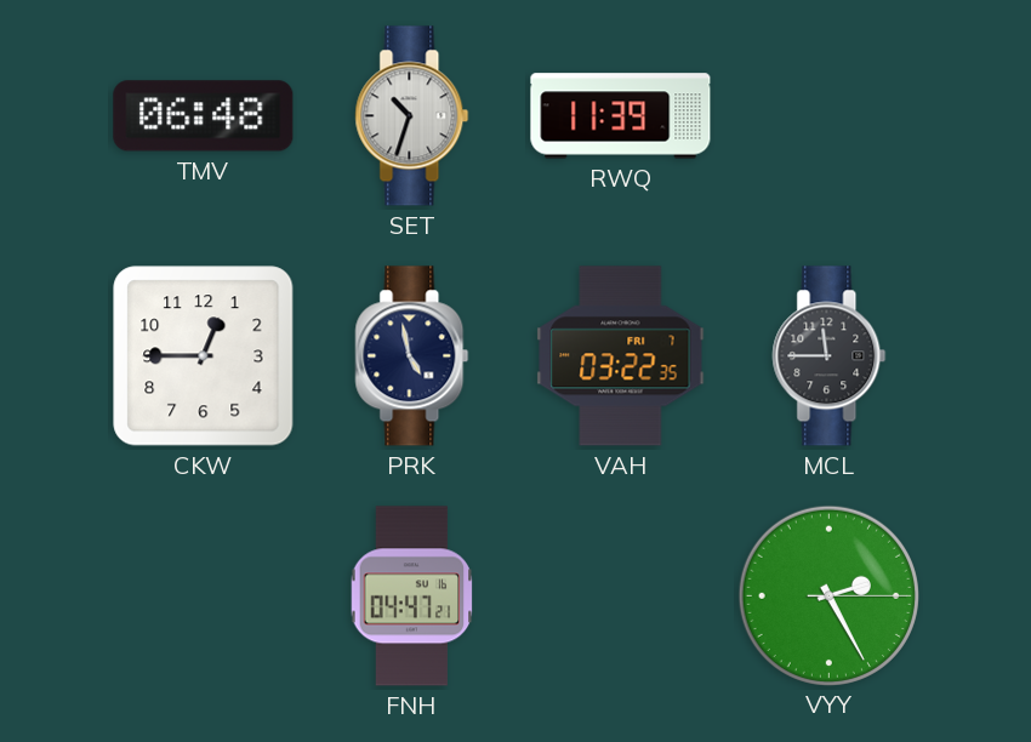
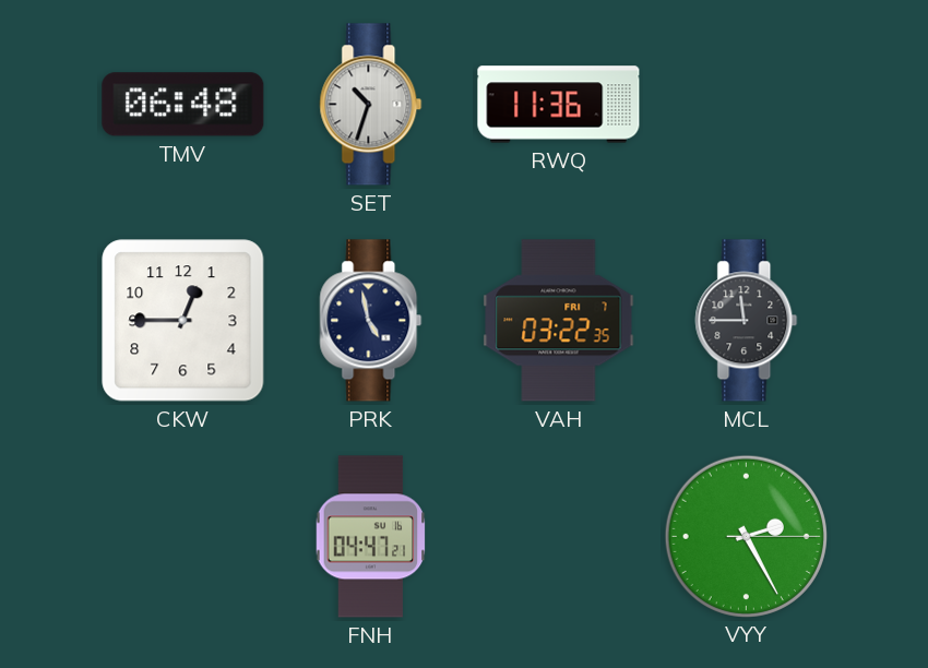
RWQ: 11:39 -> 11:36 (559, 105)
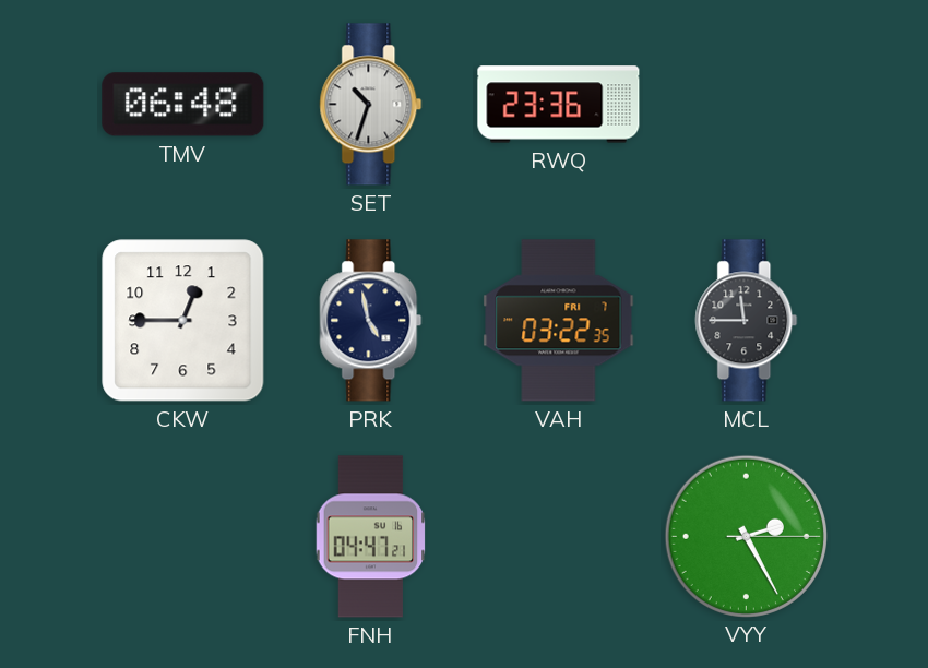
RWQ: 11:36 -> 23:36 (559, 105)
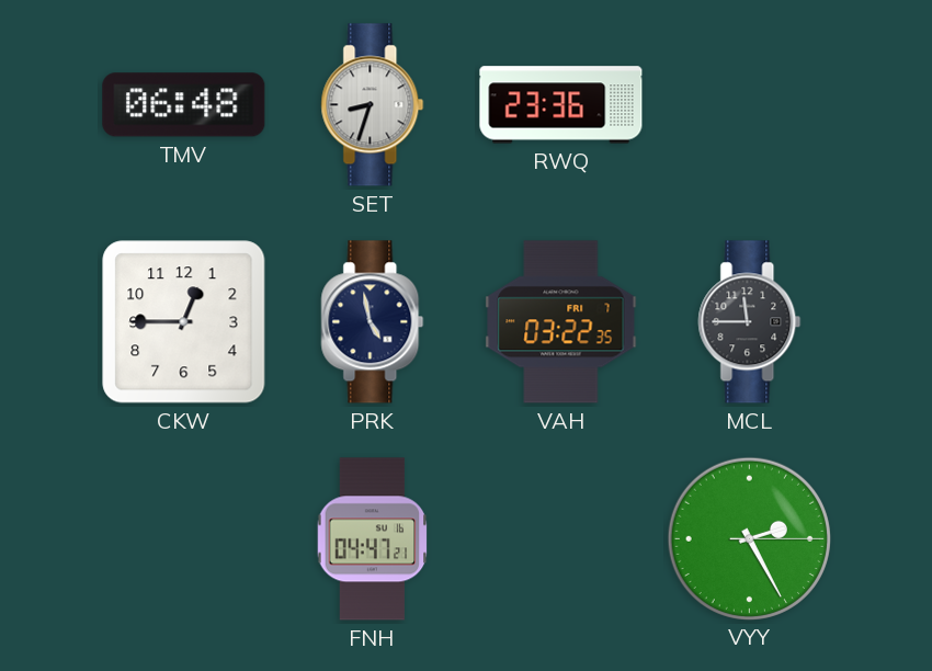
SET: 10:33 -> 8:33 (373, 105)
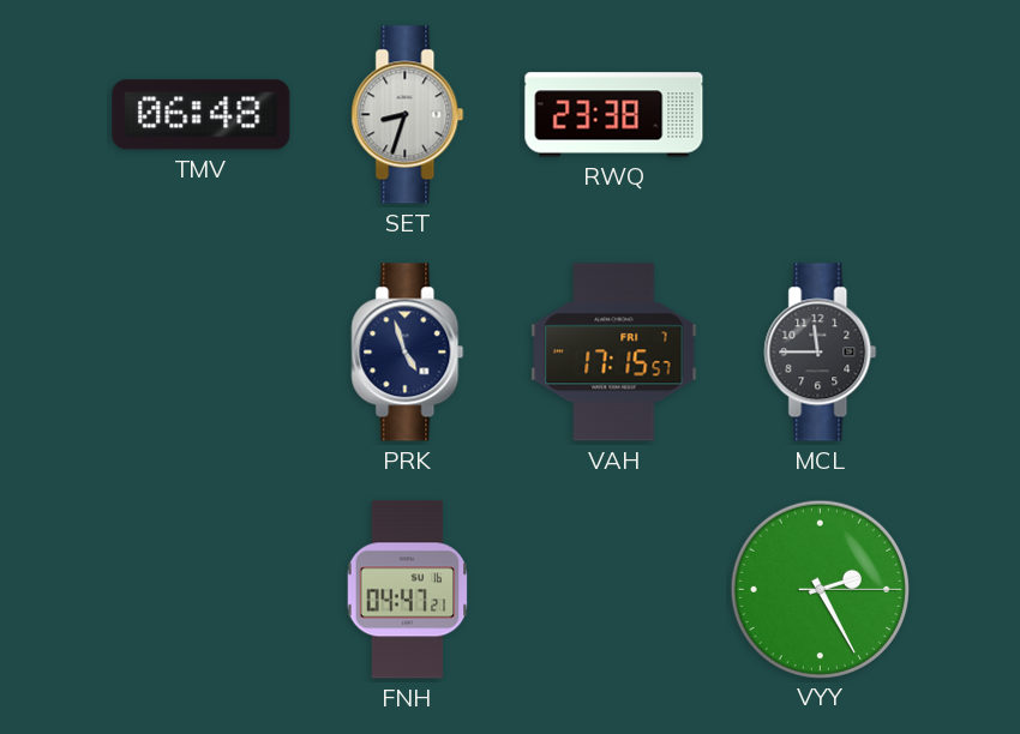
RWQ: 23:36 -> 23:38 (614, 115)
CKW: 12:45 -> none (184, 322)
PRK: 4:58 -> 4:57 (408, 353)
VAH: 03:22 -> 17:15 (614, 353)
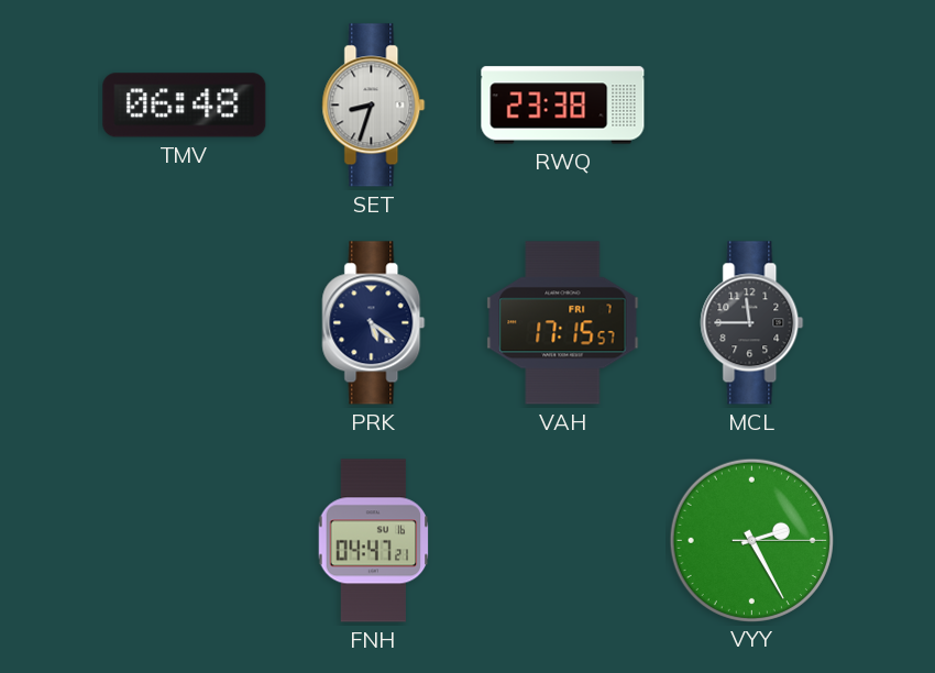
PRK: 4:57 -> 5:21 (374, 323)
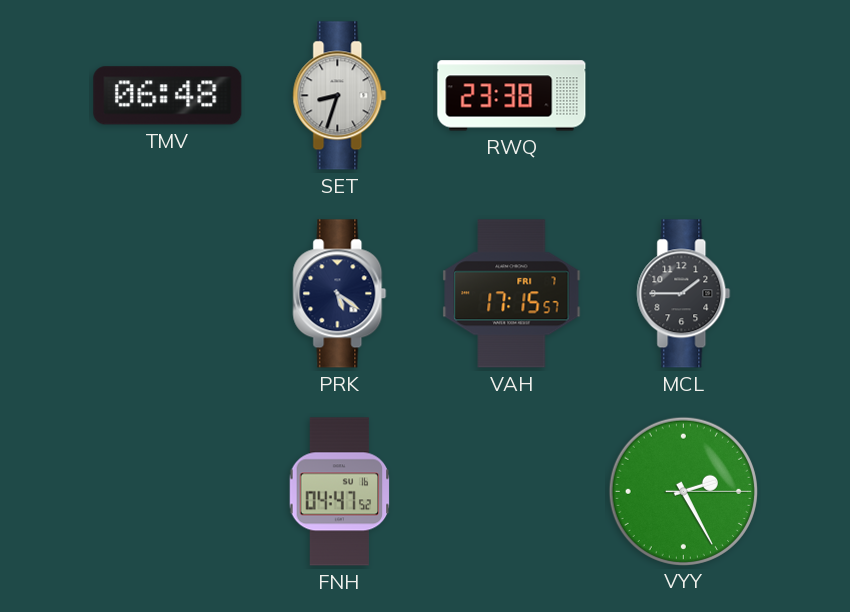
MCL: 11:45 -> 1:45 (684, 294)
FNH: 04:47:21 -> 04:47:52 (340, 492)
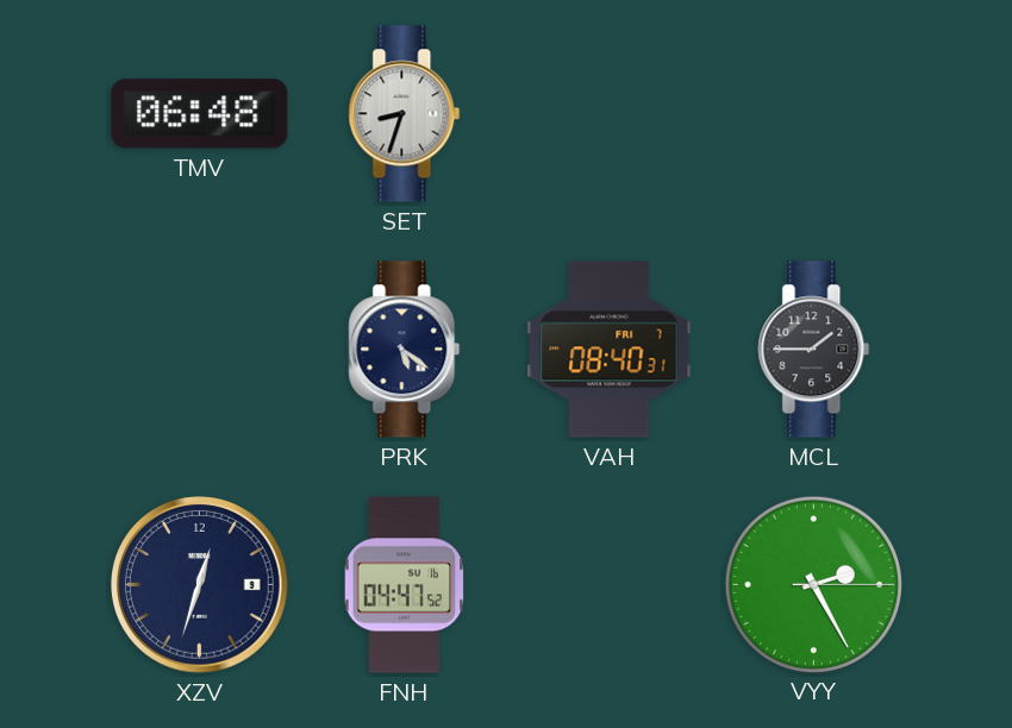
RWQ: 23:38 -> none (512, 96)
VAH: 17:15 -> 08:40 (610, 350)
XZV: none -> 12:33 (200, 585)
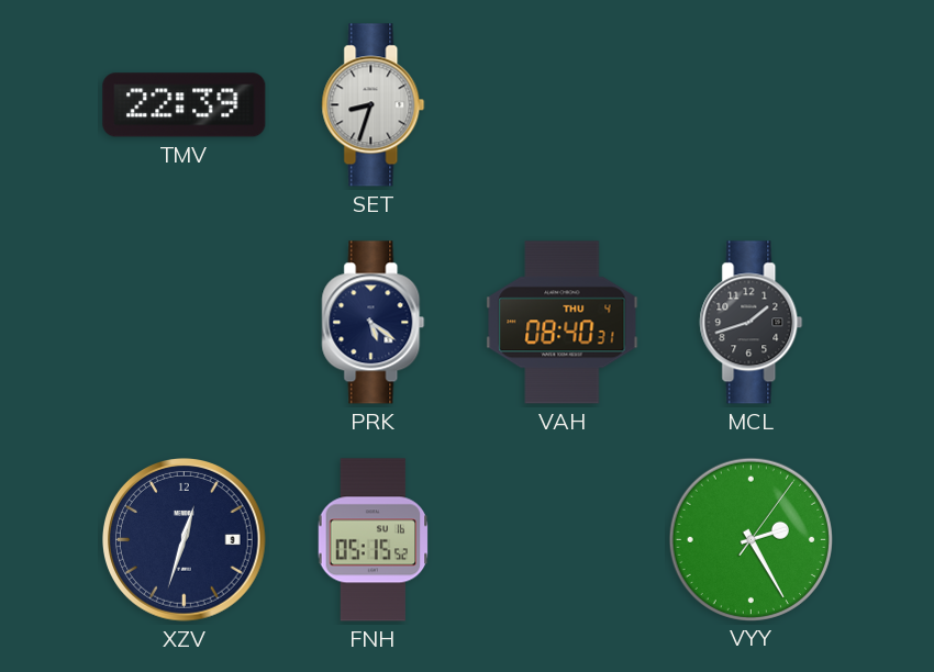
TMV: 06:48 -> 22:39 (185, 105)
VAH date: FRI 7 -> THU 4 (563, 323)
MCL: 1:45 -> 1:42 (752, 323)
FNH: 04:47 -> 05:15 (374, 540)
VYY: 2:25:15 -> 2:25:06 (750, 539)
